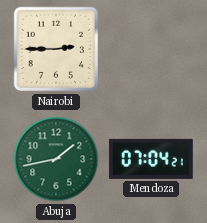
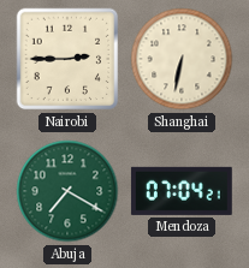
Shanghai: none -> 6:32 (182, 59)
Abuja: 1:43 -> 7:20 (67, 191)
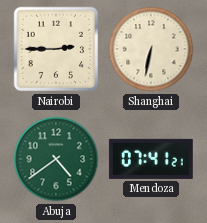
Abuja: 7:20 -> 4:39 (56, 159)
Mendoza: 07:04 -> 07:41 (151, 159)
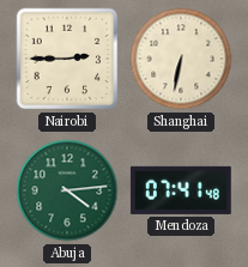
Abuja: 4:39 -> 4:14 (67, 190)
Mendoza: 07:41:21 -> 07:41:48 (181, 190)
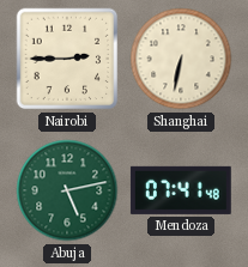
Abuja: 4:14 -> 5:13 (67, 190)
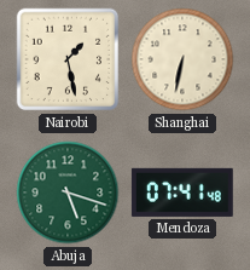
Nairobi: 2:45 -> 1:28 (68, 59)
Abuja: 5:13 -> 5:18 (68, 193)
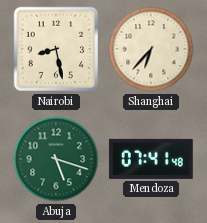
Nairobi: 1:28 -> 8:28 (56, 49)
Shanghai: 6:32 -> 6:37 (151, 49)
